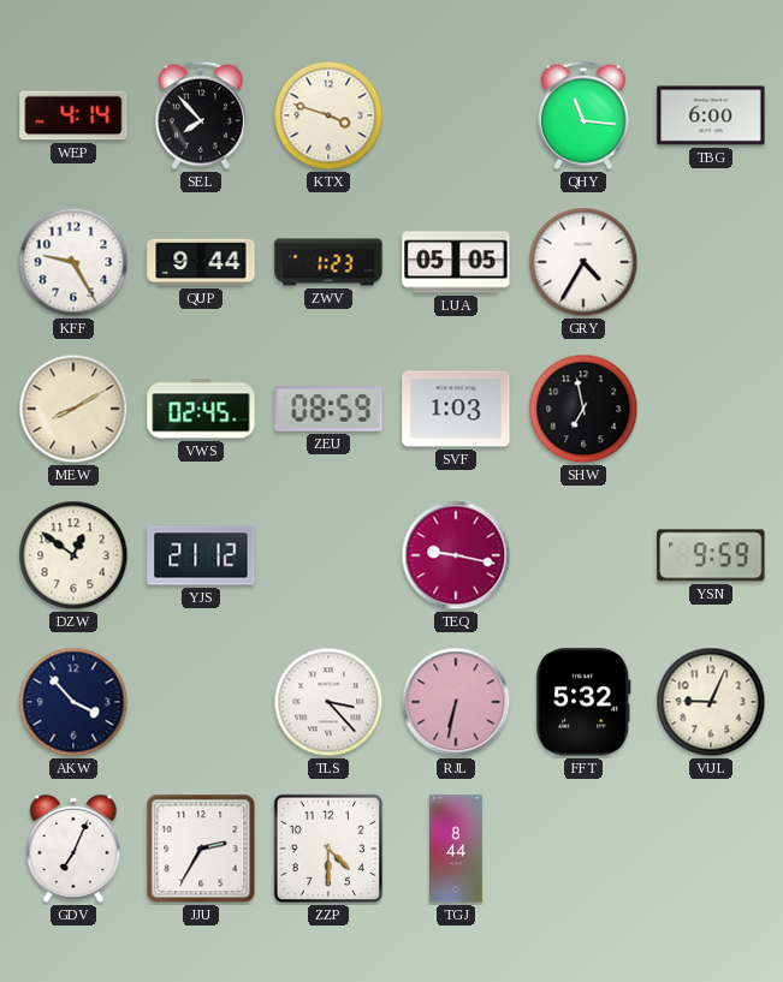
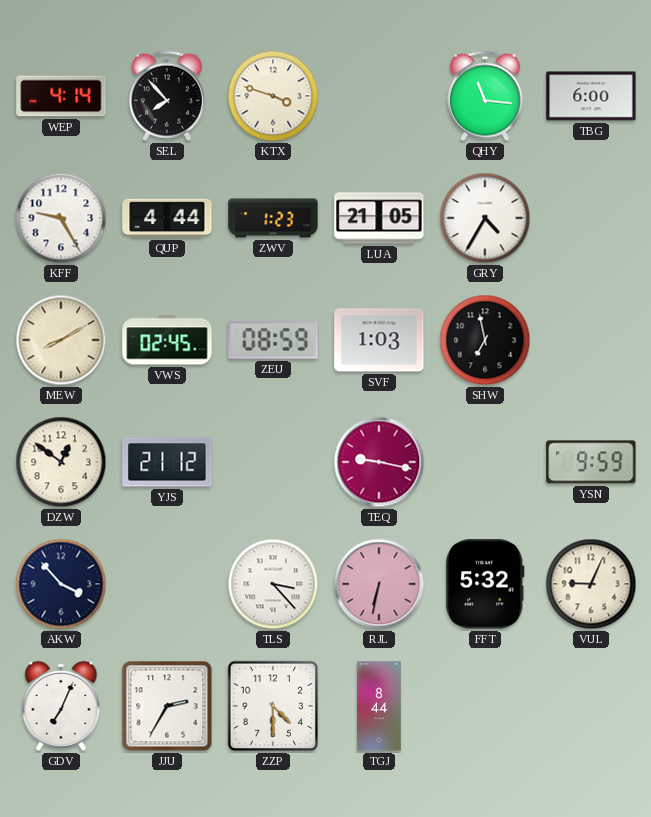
QUP: 9:44 -> 4:44 (167, 218)
LUA: 05:05 -> 21:05 (379, 218)
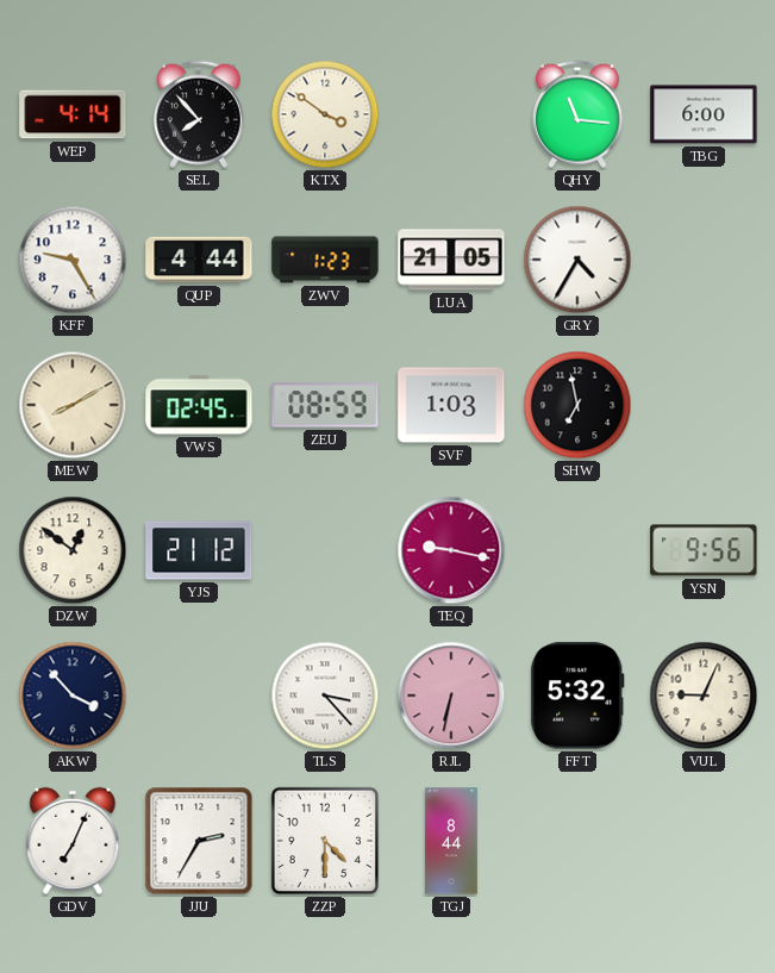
KTX: 3:48 -> 3:51 (325, 114)
YSN: 9:59 -> 9:56 (704, 550)
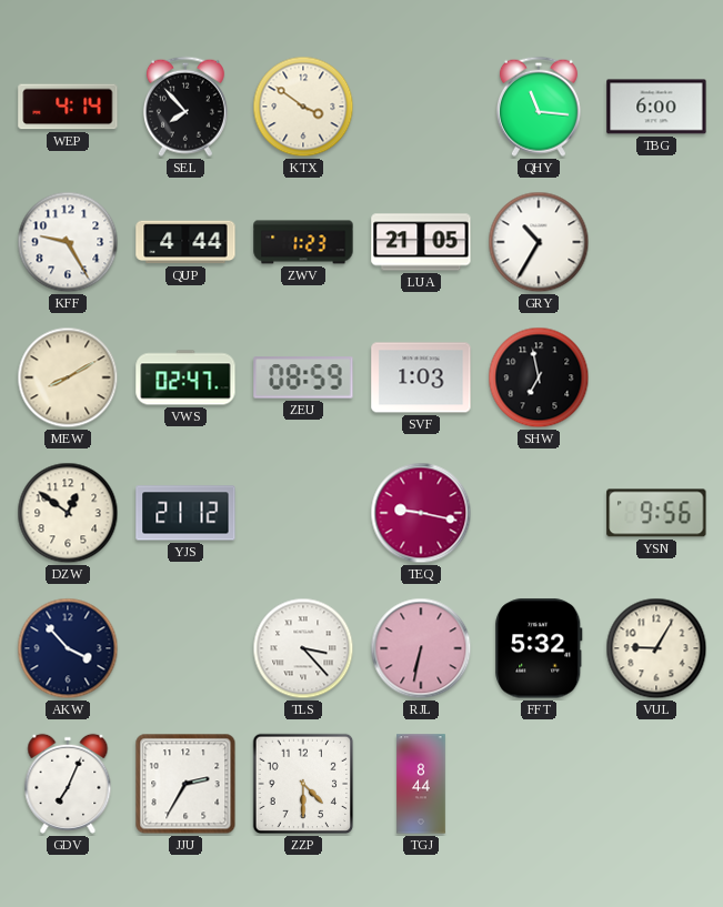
GRY: 4:35 -> 10:35 (539, 242)
VWS: 02:45 -> 02:47 (185, 377)
VUL: 9:04 -> 9:05 (656, 648)
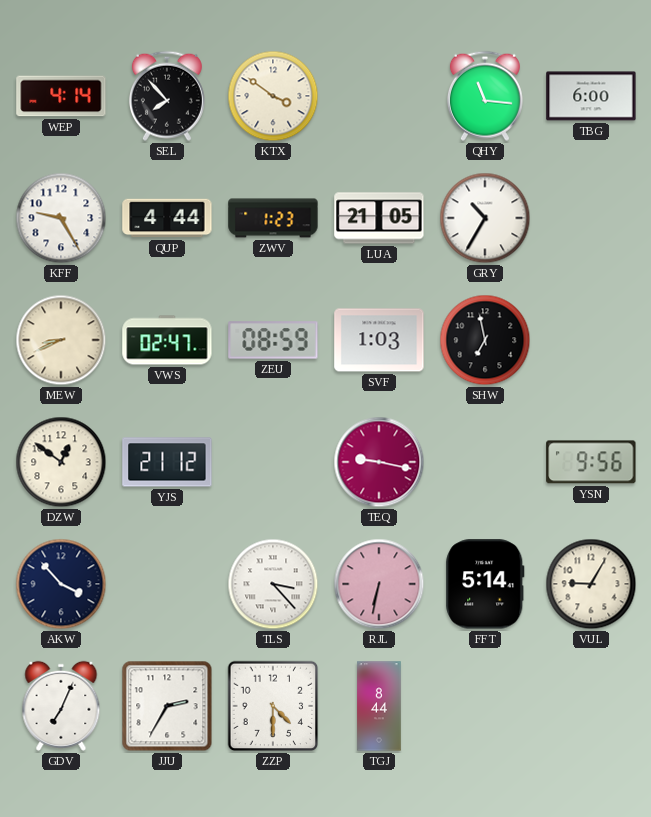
MEW: 8:10 -> 8:41 (61, 340)
FFT: 5:32 -> 5:14 (485, 584)
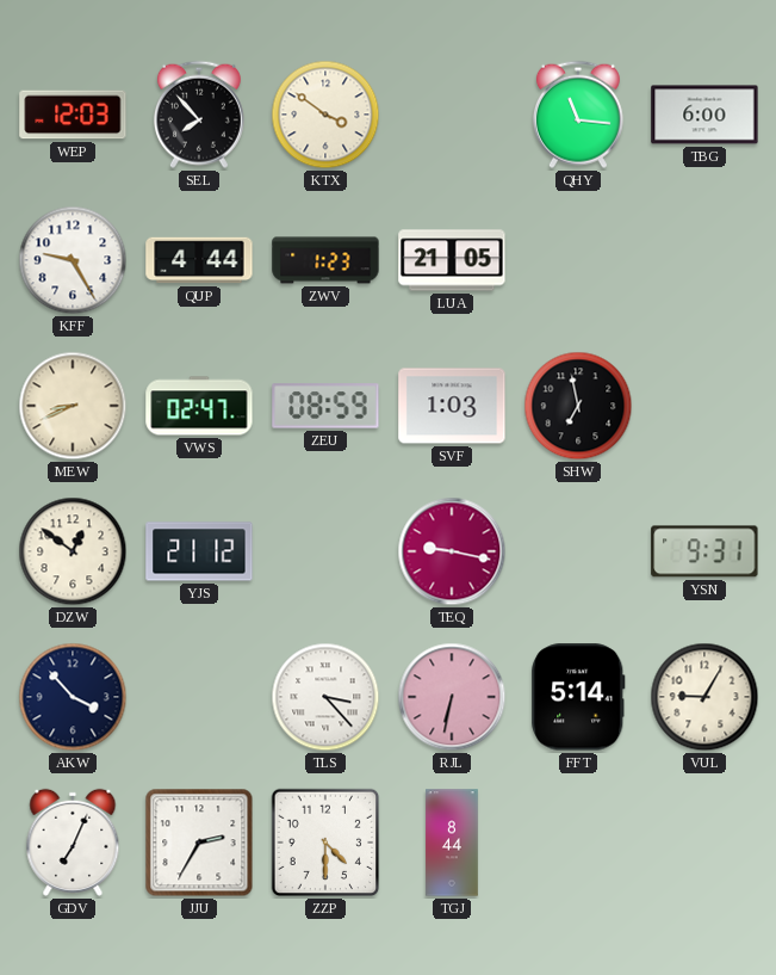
WEP: 4:14 -> 12:03 (73, 115)
GRY: 10:35 -> none (485, 218)
YSN: 9:56 -> 9:31 (704, 551)
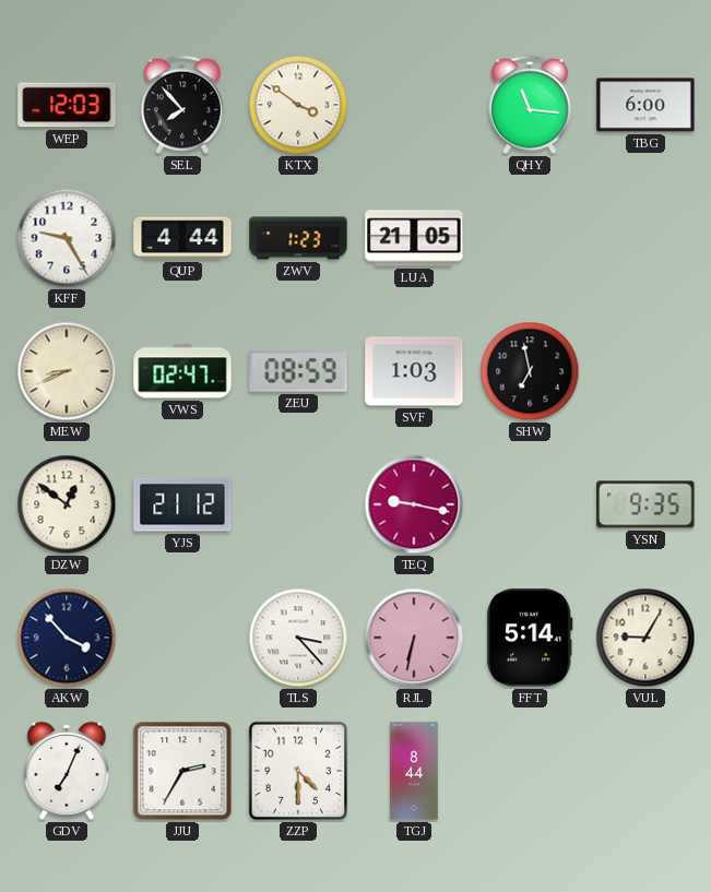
YSN: 9:31 -> 9:35 (645, 504)
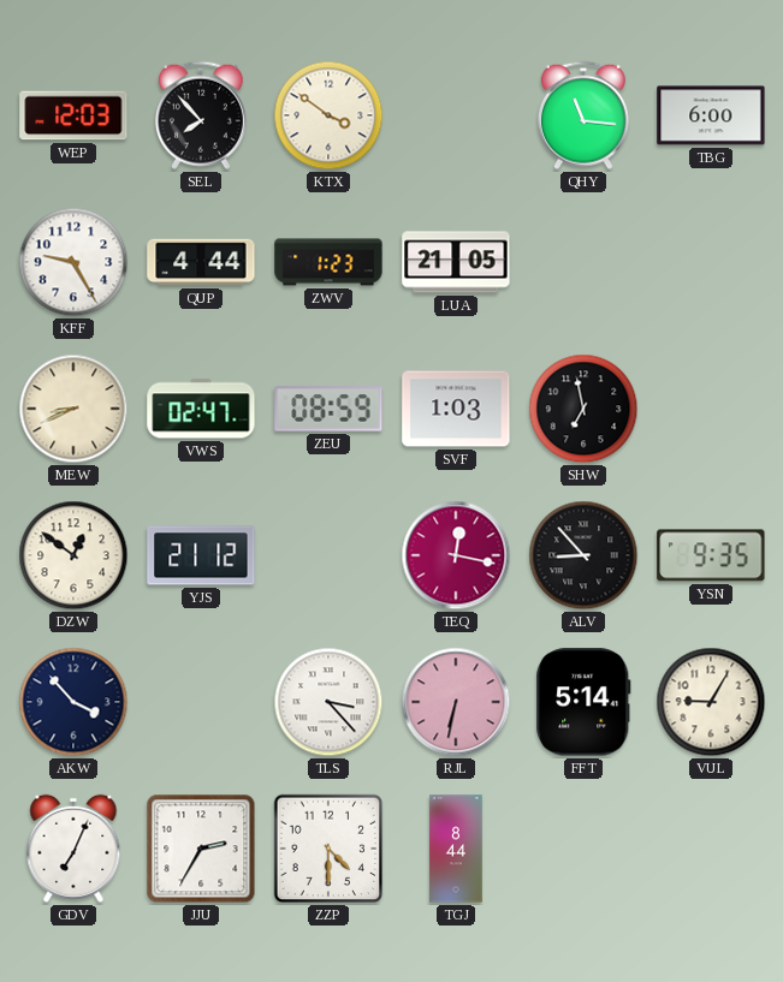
TEQ: 9:17 -> 12:17 (456, 555)
ALV: none -> 8:53 (583, 555)
